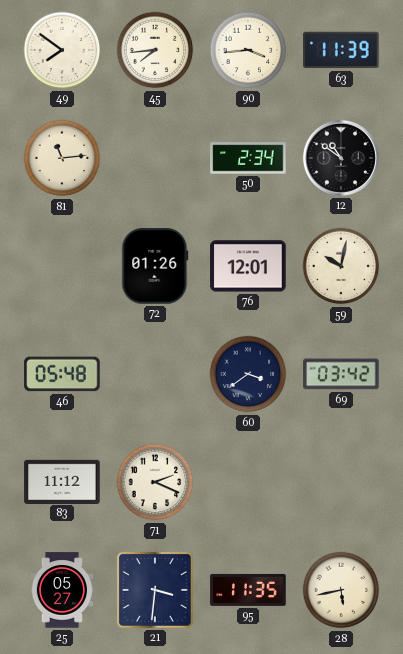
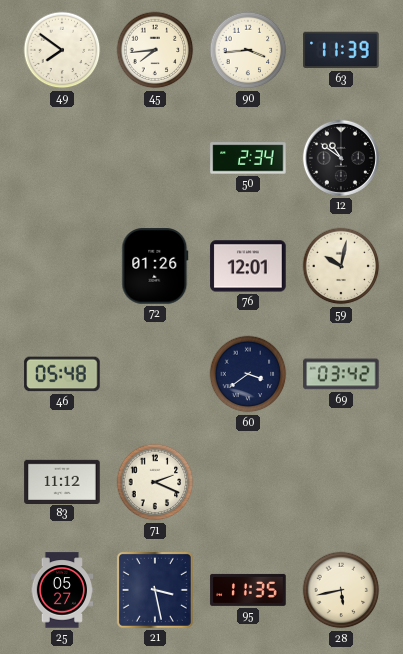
81: 11:14 -> none (62, 158)
21: 3:31 -> 3:28 (155, 590)
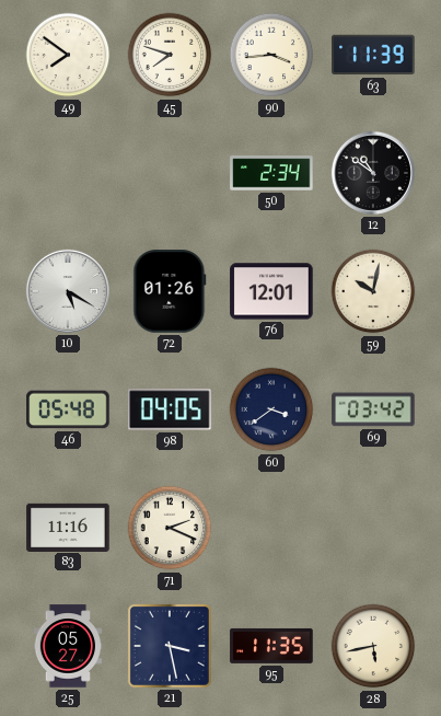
45: 7:44 -> 7:48 (170, 55)
10: none -> 5:20 (68, 291)
98: none -> 04:05 (170, 409)
83: 11:12 -> 11:16 (68, 527)
